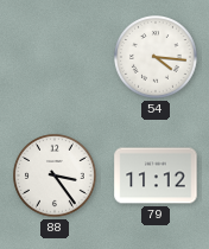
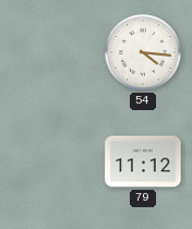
88: 3:24 -> none (56, 177)
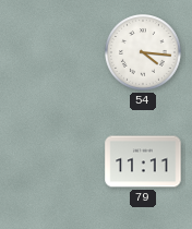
79: 11:12 -> 11:11 (143, 161)
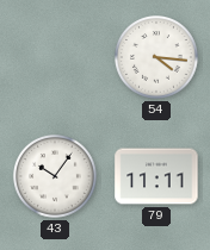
43: none -> 10:06 (56, 177)
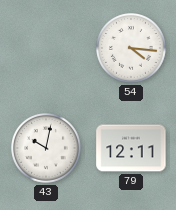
43: 10:06 -> 10:02 (47, 149)
79: 11:11 -> 12:11 (131, 148)
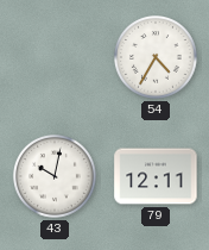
54: 4:16 -> 4:35 (157, 58)
